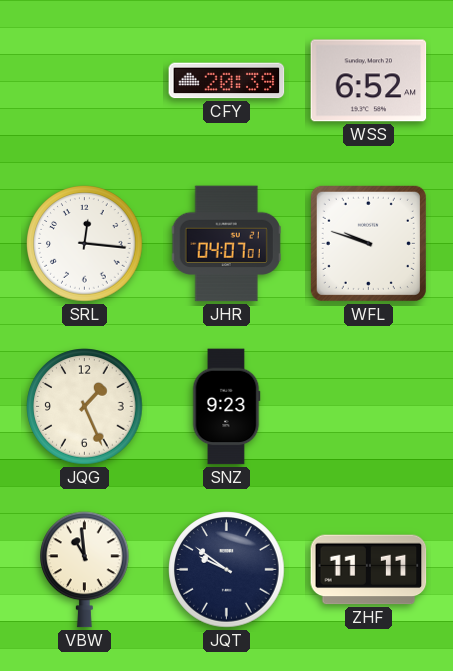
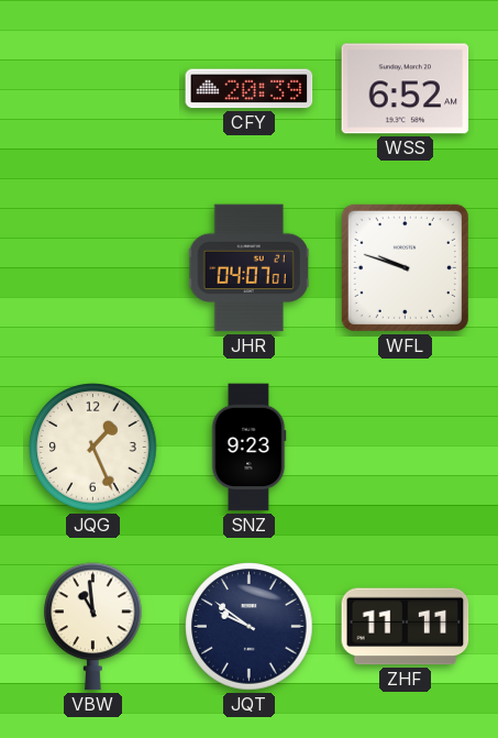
SRL: 12:16 -> none (85, 244)
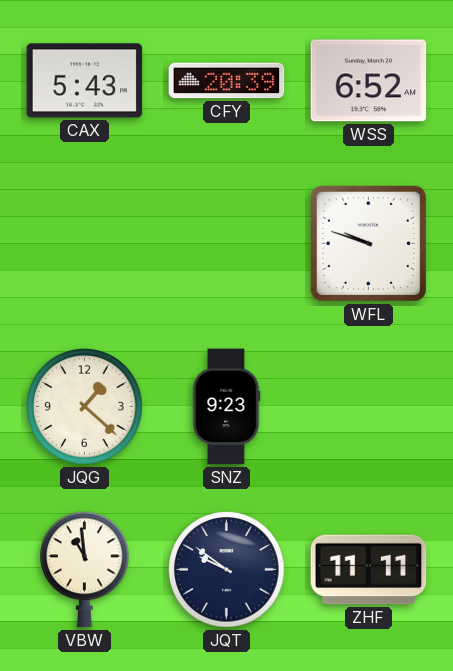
CAX: none -> 5:43 (85, 81)
JHR: 04:07 -> none (248, 268)
JQG: 1:26 -> 1:22 (85, 407)
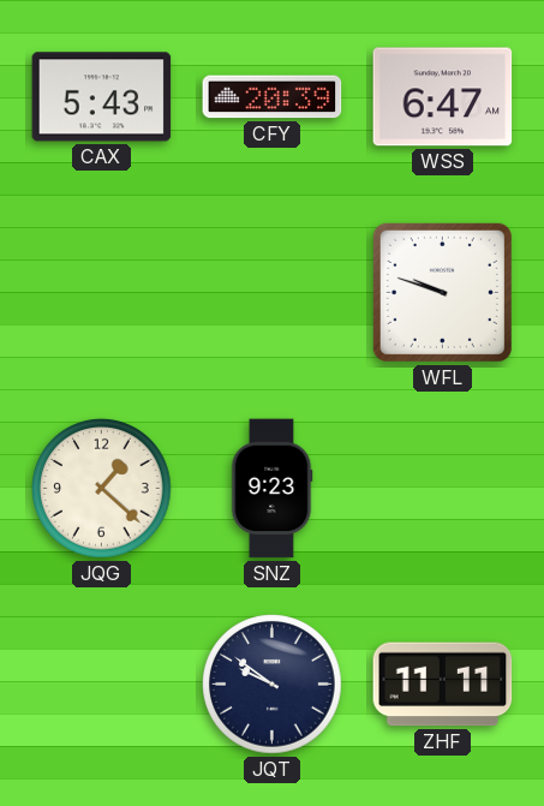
WSS: 6:52 -> 6:47 (443, 97)
VBW: 10:59 -> none (85, 570)
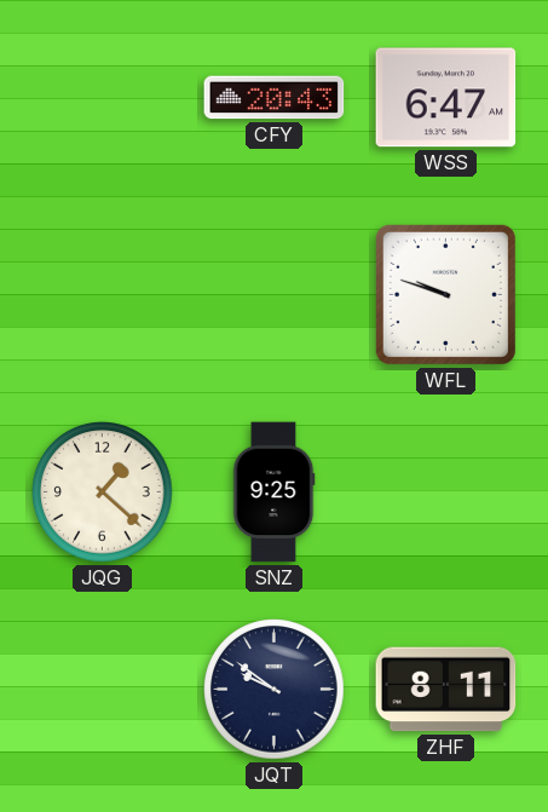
CAX: 5:43 -> none (102, 97)
CFY: 20:39 -> 20:43 (275, 98)
SNZ: 9:23 -> 9:25 (273, 493)
ZHF: 11:11 -> 8:11 (446, 690)
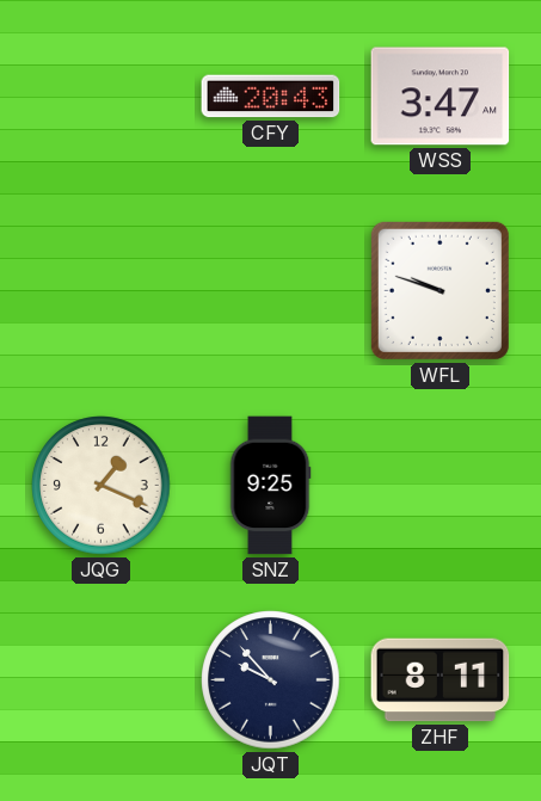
WSS: 6:47 -> 3:47 (441, 97)
JQG: 1:22 -> 1:19 (102, 486)
JQT: 9:51 -> 9:53 (271, 680)
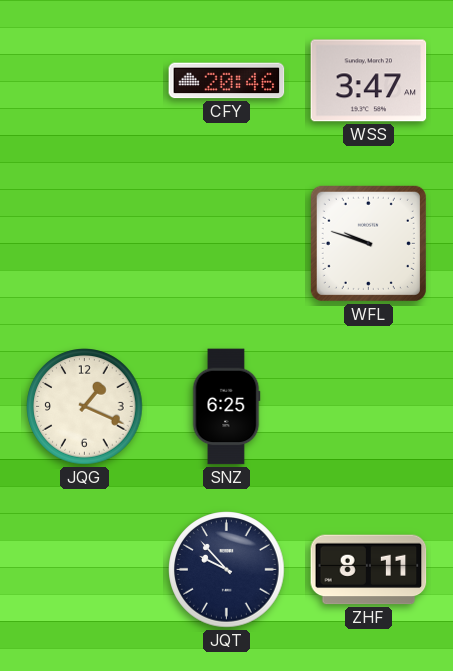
CFY: 20:43 -> 20:46 (227, 81)
SNZ: 9:25 -> 6:25 (226, 407)
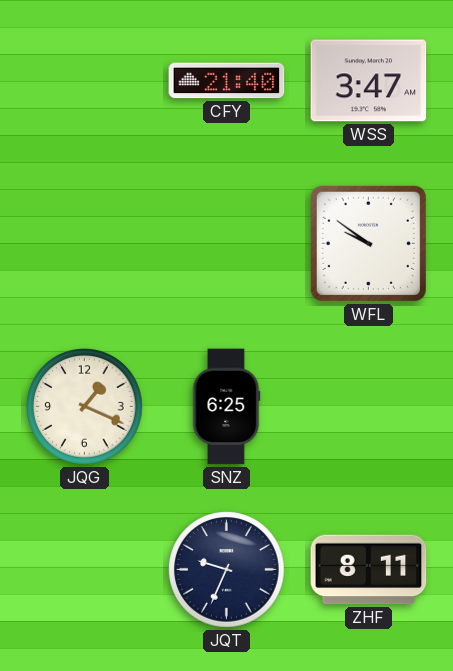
CFY: 20:46 -> 21:40 (227, 81)
WFL: 9:48 -> 9:51 (368, 243)
JQT: 9:53 -> 9:34 (227, 570)
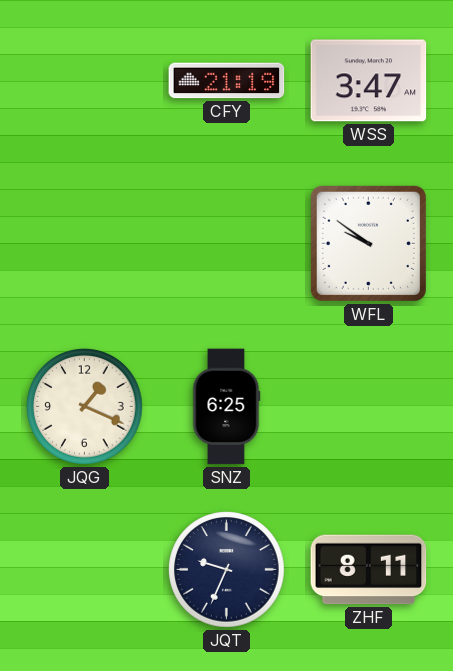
CFY: 21:40 -> 21:19 (227, 81)
